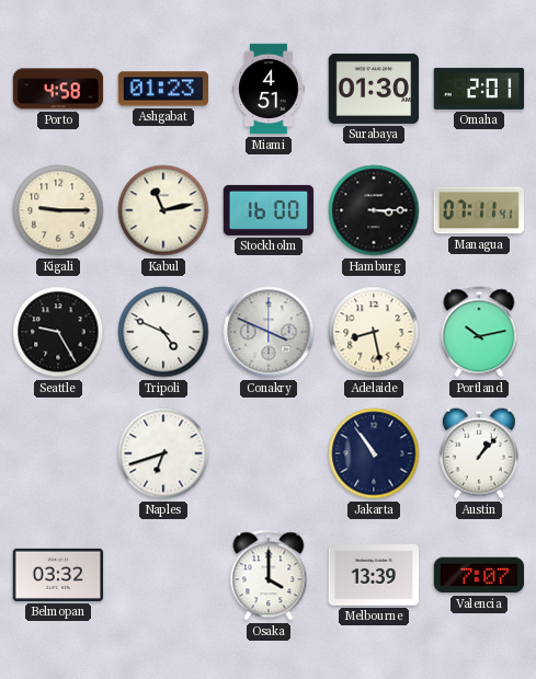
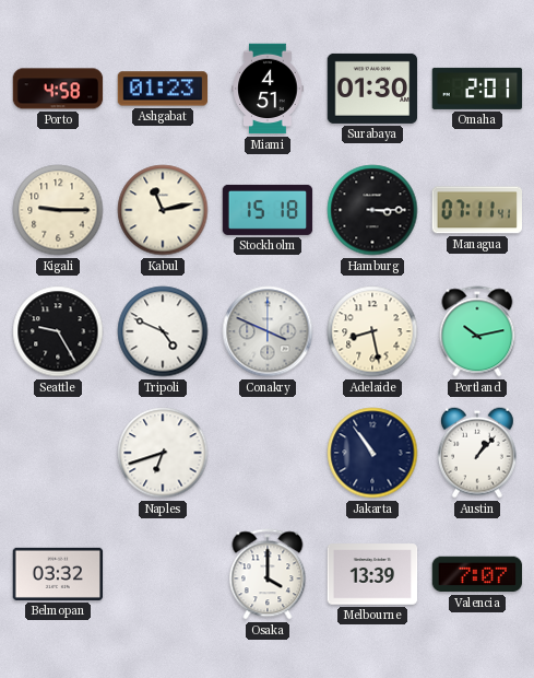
Stockholm: 16:00 -> 15:18 (268, 210)
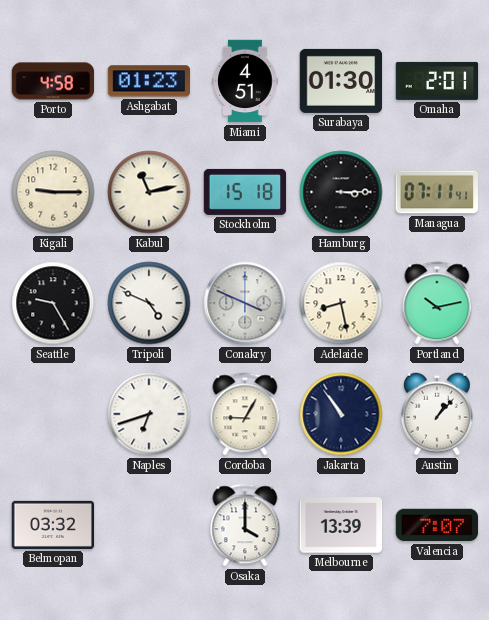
Cordoba: none -> 9:05 (245, 414)
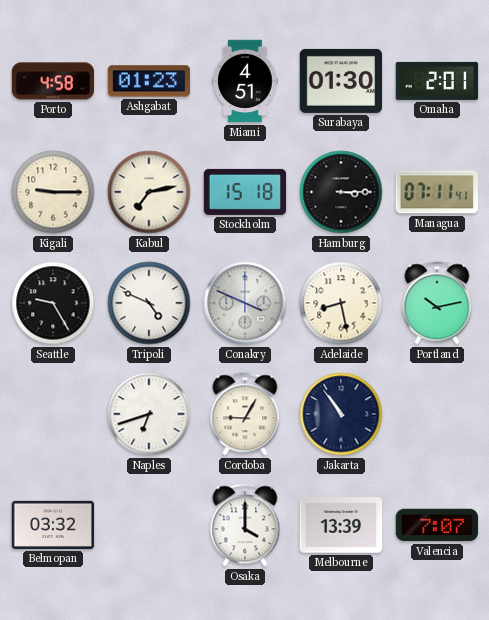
Kabul: 11:13 -> 7:13 (149, 192)
Austin: 1:07 -> none (437, 414)
